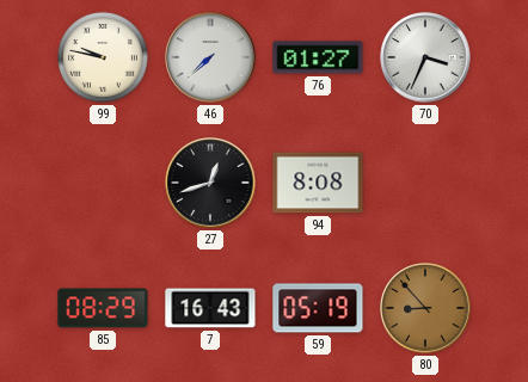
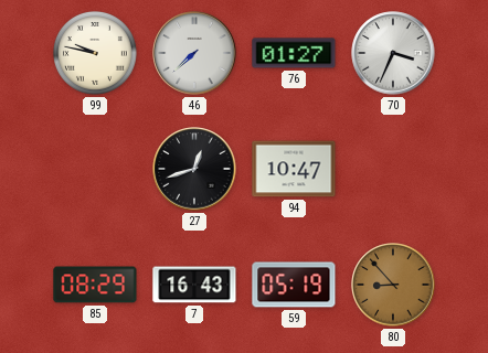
94: 8:08 -> 10:47 (294, 169)
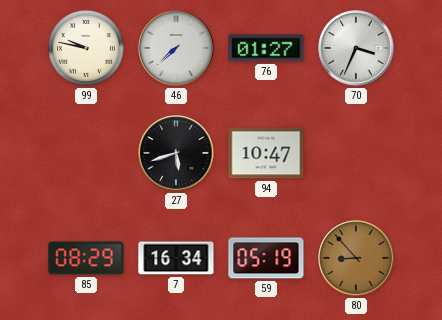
27: 12:42 -> 5:42 (176, 153)
7: 16:43 -> 16:34 (176, 258)
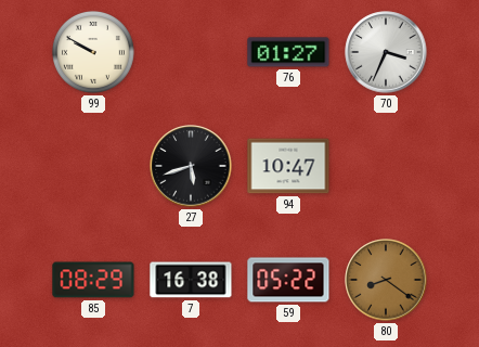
99: 9:47 -> 9:50 (93, 52)
46: 7:38 -> none (176, 48)
7: 16:34 -> 16:38 (191, 280)
59: 05:19 -> 05:22 (288, 280)
80: 8:53 -> 8:21 (386, 280)
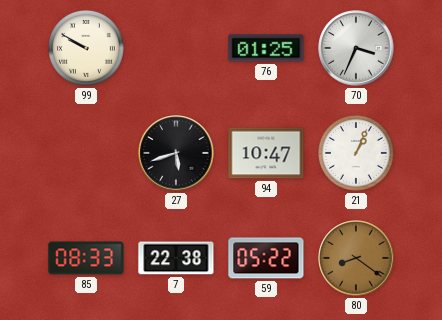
76: 01:27 -> 01:25 (266, 48)
21: none -> 1:04 (356, 153)
85: 08:29 -> 08:33 (86, 258)
7: 16:38 -> 22:38 (176, 258)
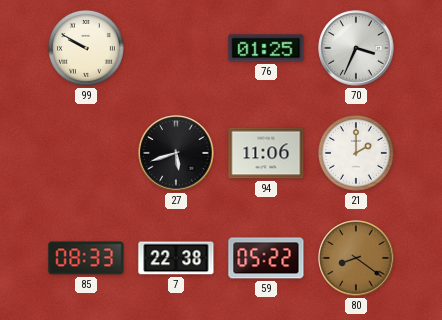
94: 10:47 -> 11:06 (266, 153)
21: 1:04 -> 2:00 (356, 153)
